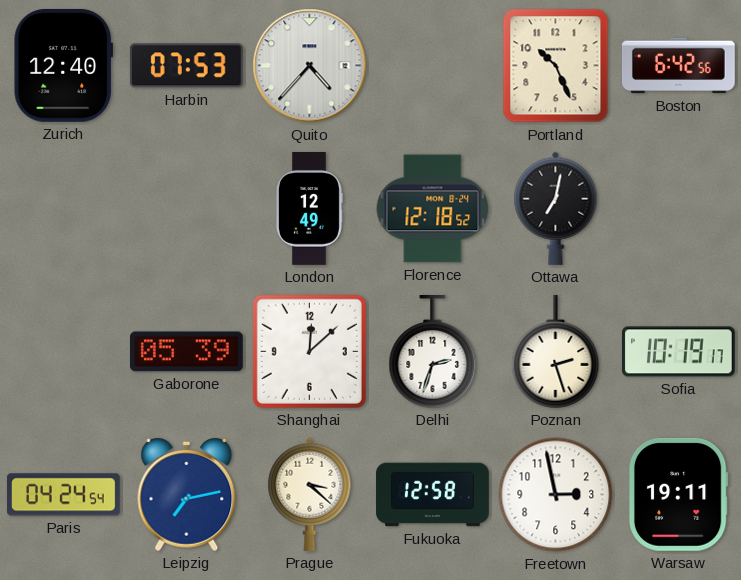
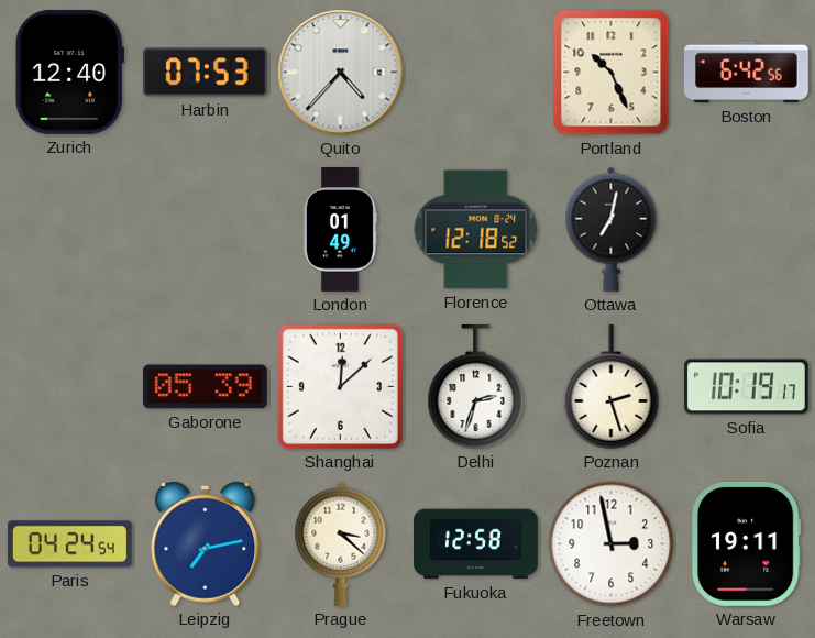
London: 12:49 -> 01:49 (341, 230)
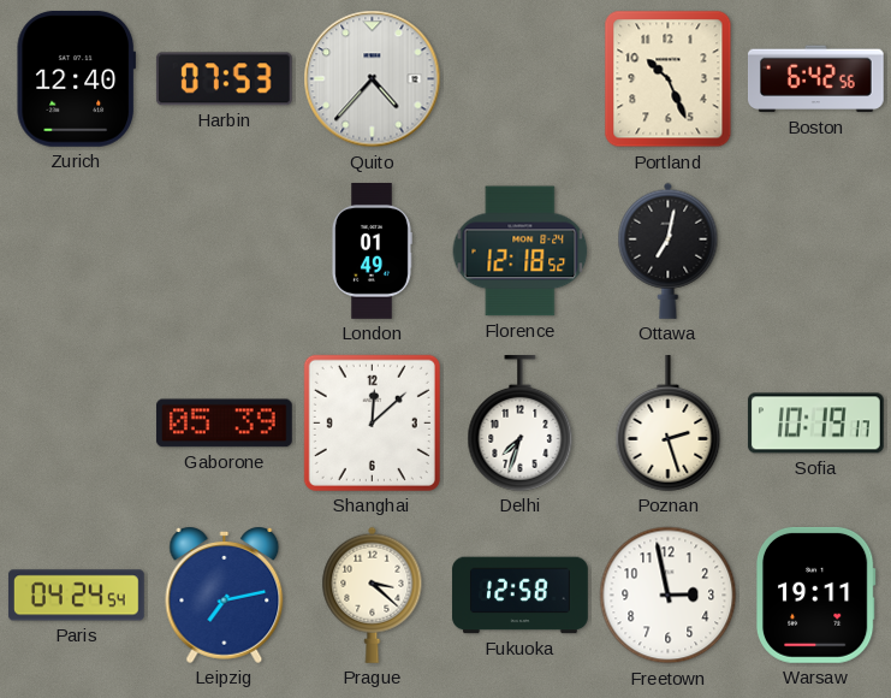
Delhi: 2:33 -> 7:33 (521, 424)
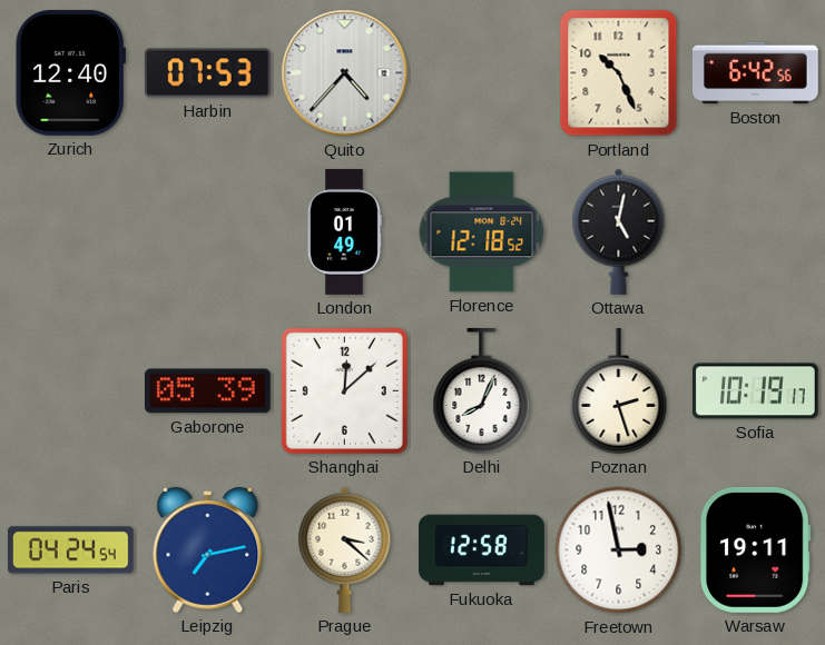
Ottawa: 7:02 -> 5:02 (619, 231)
Delhi: 7:33 -> 8:04 (482, 391)
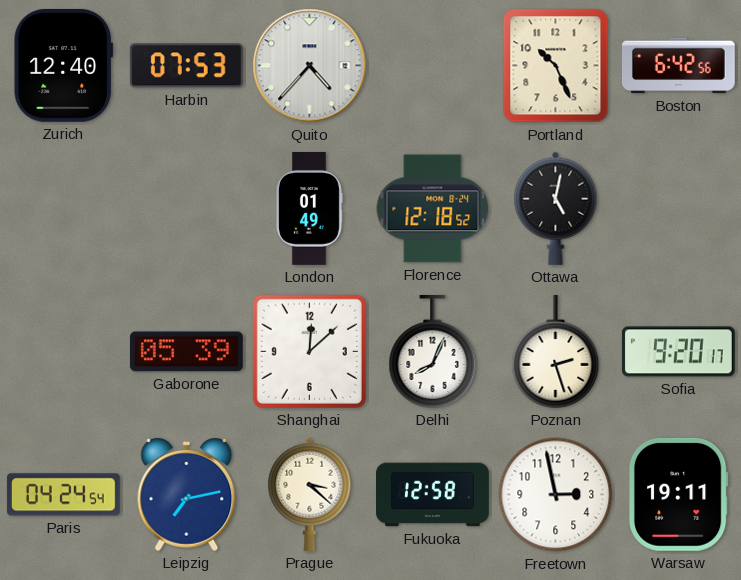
Sofia: 10:19 -> 9:20 (678, 352)
